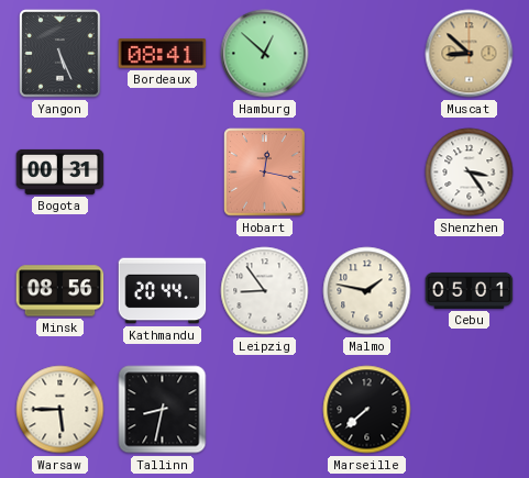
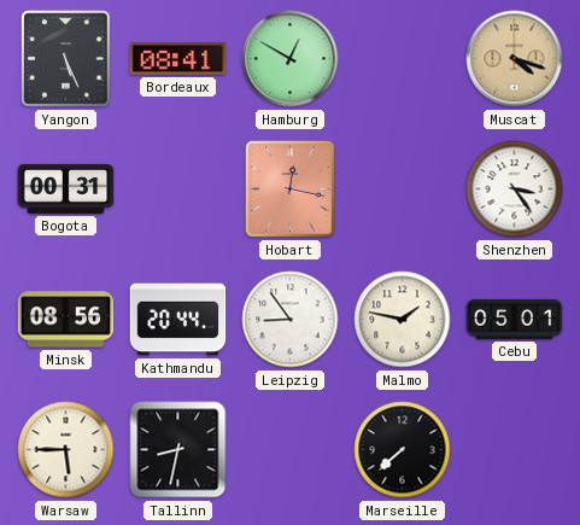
Hamburg: 12:52 -> 12:50 (291, 59)
Muscat: 8:52 -> 4:18 (515, 59)
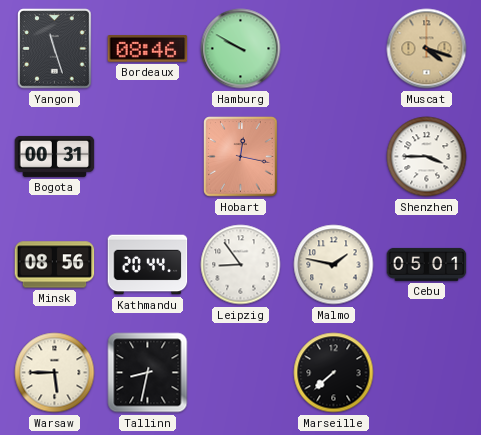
Yangon: 5:26 -> 11:27 (55, 49)
Bordeaux: 08:41 -> 08:46 (148, 49)
Hamburg: 12:50 -> 9:50 (241, 49)
Shenzhen: 3:24 -> 3:45 (427, 157)
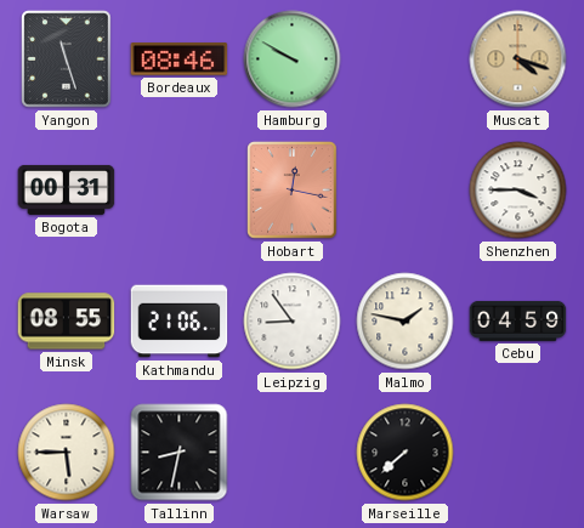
Minsk: 08:56 -> 08:55 (67, 322)
Kathmandu: 20:44 -> 21:06 (180, 322)
Cebu: 05:01 -> 04:59 (518, 320)
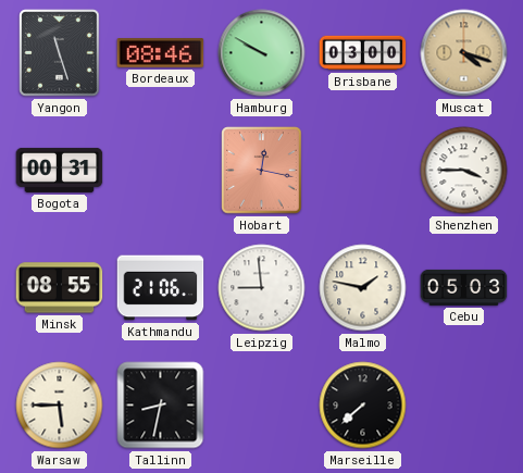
Brisbane: none -> 03:00 (363, 53)
Leipzig: 8:54 -> 8:59 (262, 288)
Cebu: 04:59 -> 05:03 (464, 287)
